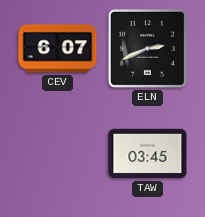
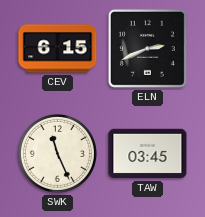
CEV: 6:07 -> 6:15 (58, 49)
SWK: none -> 11:26 (57, 153)
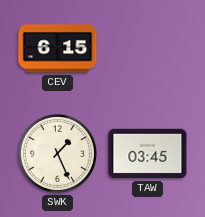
ELN: 2:41 -> none (147, 48)
SWK: 11:26 -> 1:26 (57, 153)
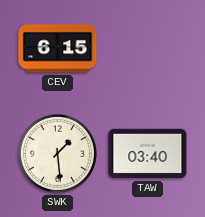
SWK: 1:26 -> 1:29 (57, 153)
TAW: 03:45 -> 03:40 (148, 154)
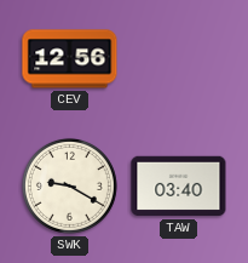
CEV: 6:15 -> 12:56 (70, 59)
SWK: 1:29 -> 9:20 (69, 185)
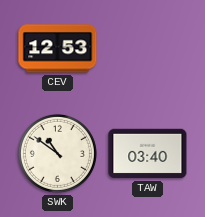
CEV: 12:56 -> 12:53 (58, 49)
SWK: 9:20 -> 10:51 (57, 153)
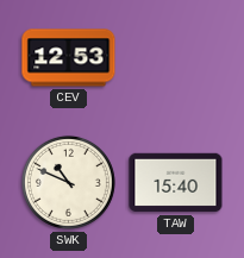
SWK: 10:51 -> 10:49 (68, 182)
TAW: 03:40 -> 15:40 (176, 183)
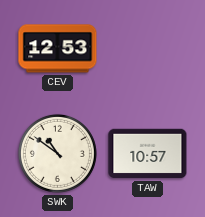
SWK: 10:49 -> 10:51 (57, 153)
TAW: 15:40 -> 10:57 (148, 154)
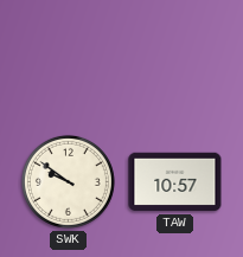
CEV: 12:53 -> none (58, 49)
SWK: 10:51 -> 9:51 (68, 181)
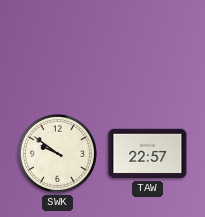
TAW: 10:57 -> 22:57 (148, 154)
